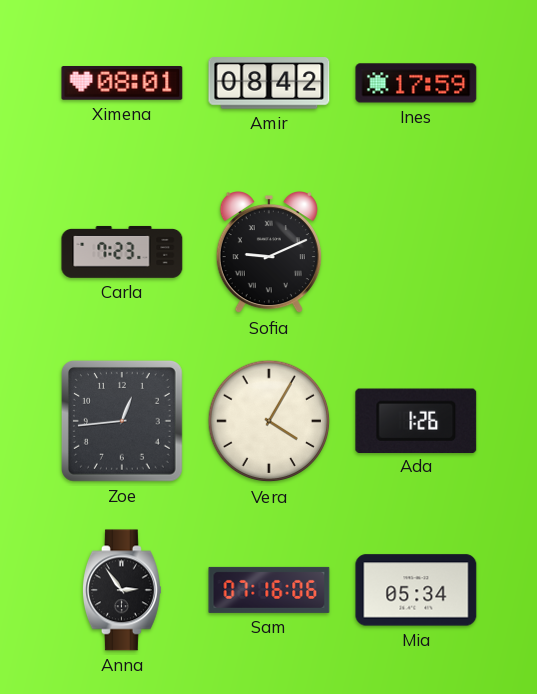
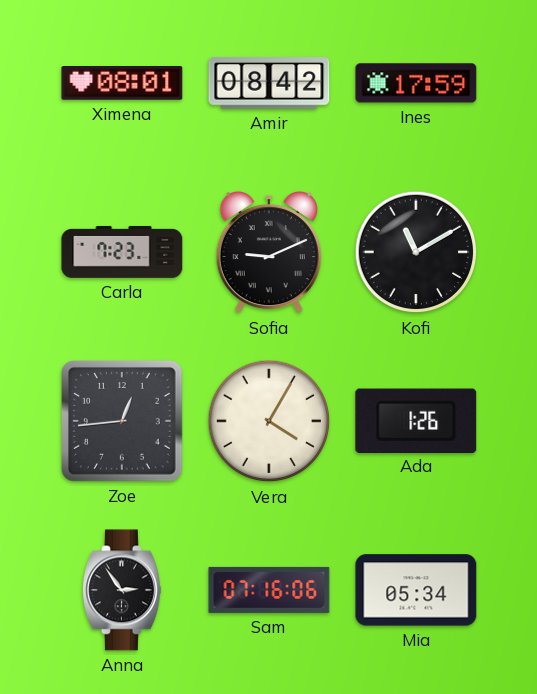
Kofi: none -> 11:10 (416, 252)
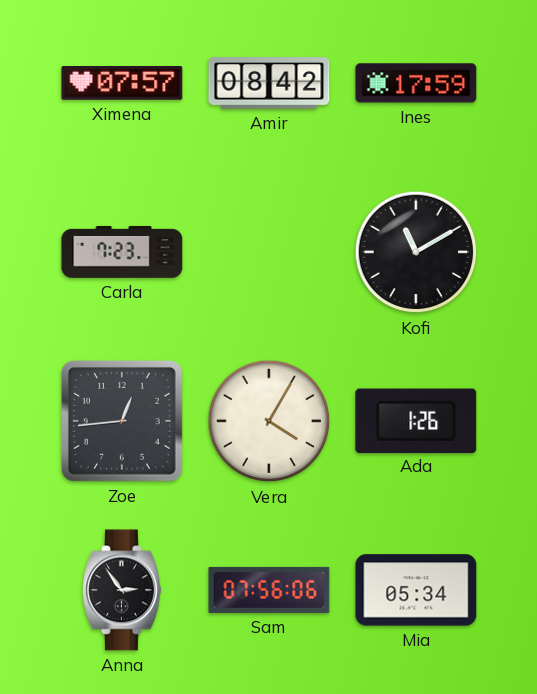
Ximena: 08:01 -> 07:57 (122, 84)
Sofia: 9:11 -> none (269, 253)
Sam: 07:16 -> 07:56 (269, 590)
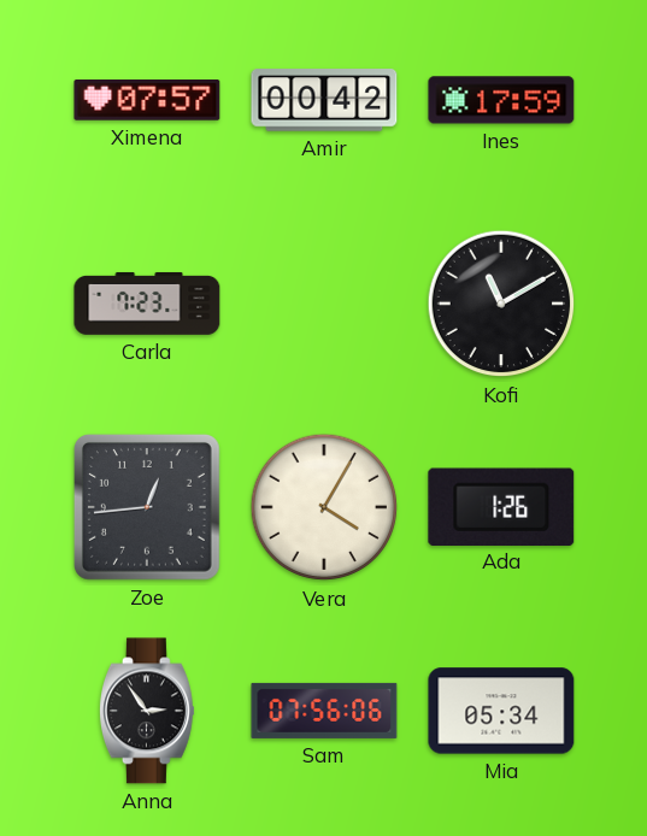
Amir: 08:42 -> 00:42 (324, 100)
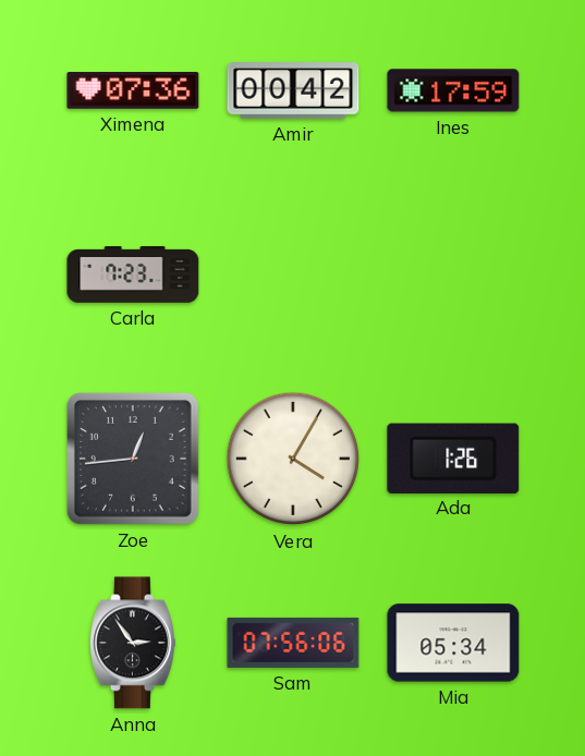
Ximena: 07:57 -> 07:36 (133, 92)
Kofi: 11:10 -> none (501, 304)
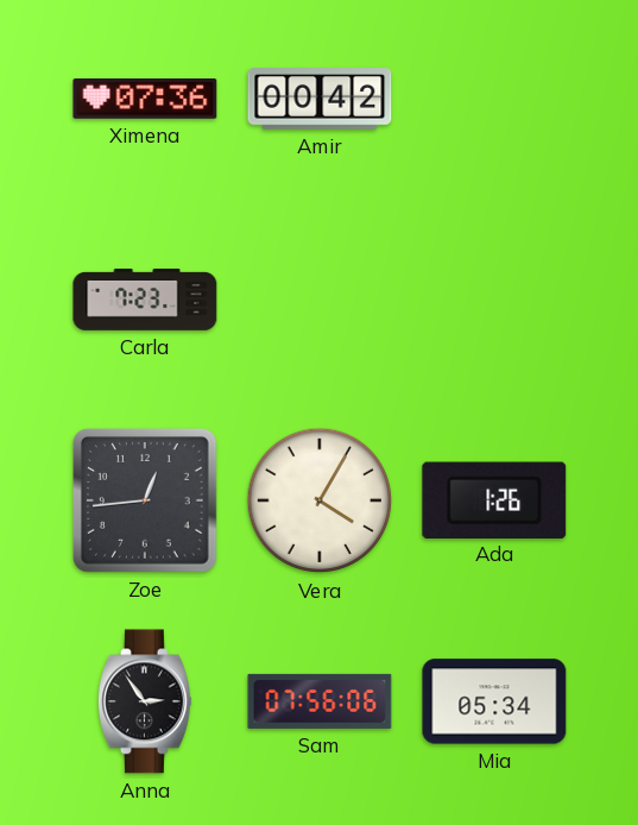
Ines: 17:59 -> none (453, 90)
